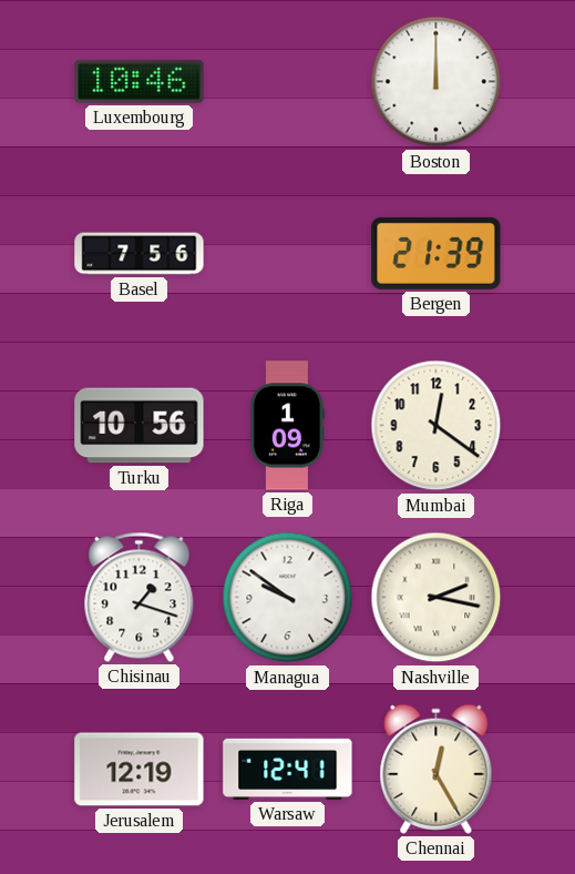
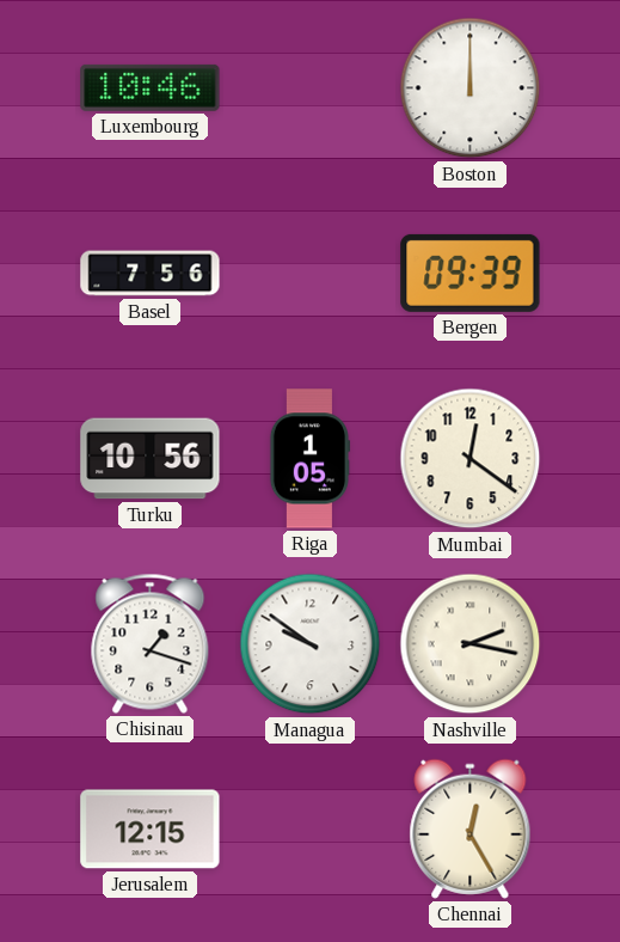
Bergen: 21:39 -> 09:39 (471, 273)
Riga: 1:09 -> 1:05 (309, 459)
Jerusalem: 12:19 -> 12:15 (151, 830)
Warsaw: 12:41 -> none (288, 769)
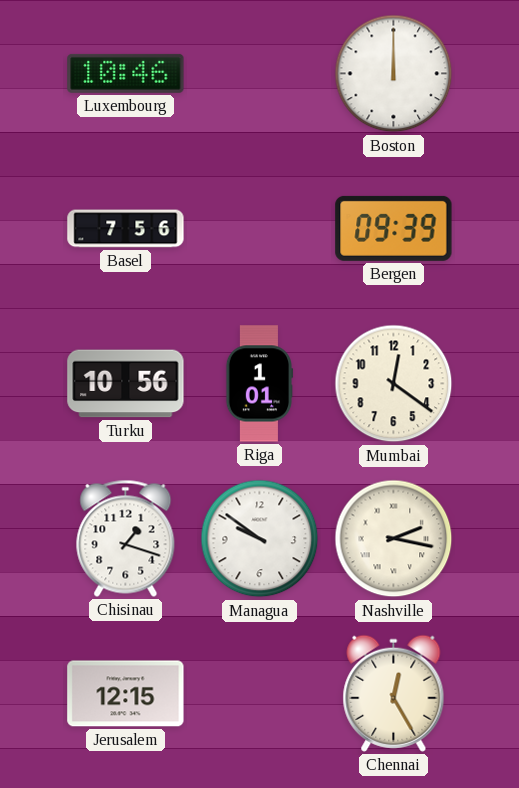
Riga: 1:05 -> 1:01 (259, 384)
